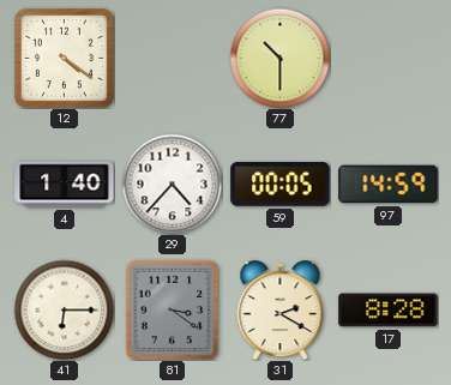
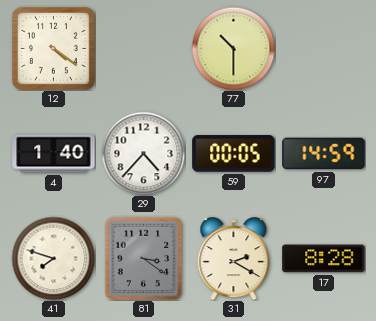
41: 6:15 -> 7:48 (53, 258)
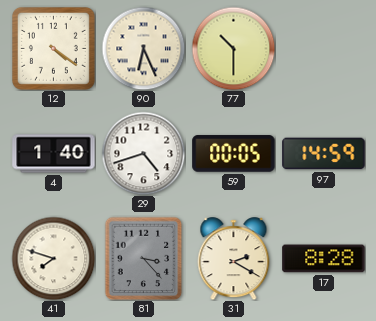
90: none -> 6:26 (143, 48)
29: 4:37 -> 4:42 (143, 153)
81: 3:21 -> 3:23 (144, 258)
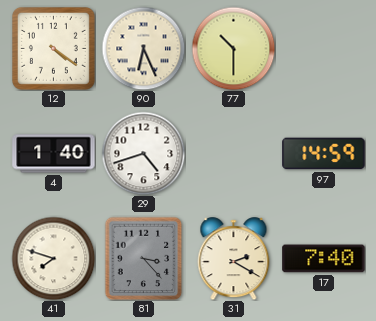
59: 00:05 -> none (234, 154)
17: 8:28 -> 7:40 (324, 259)
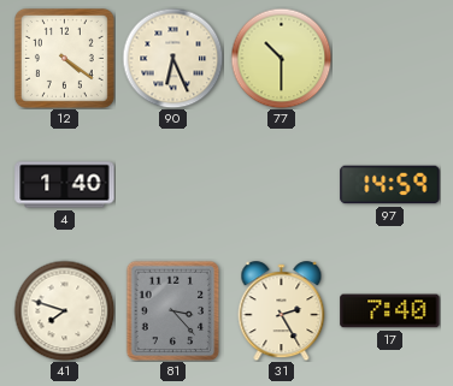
29: 4:42 -> none (143, 153)
31: 2:20 -> 2:25 (282, 311)
